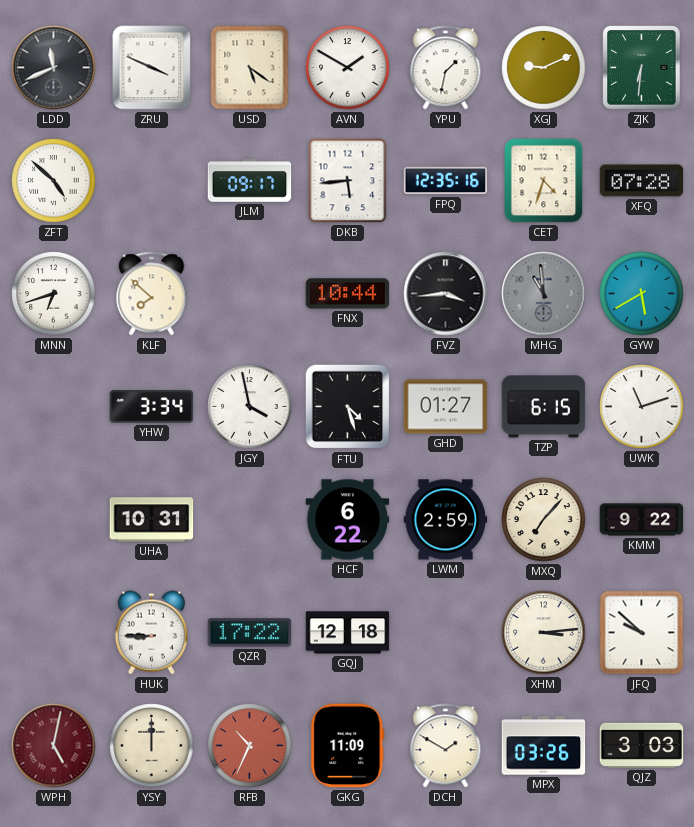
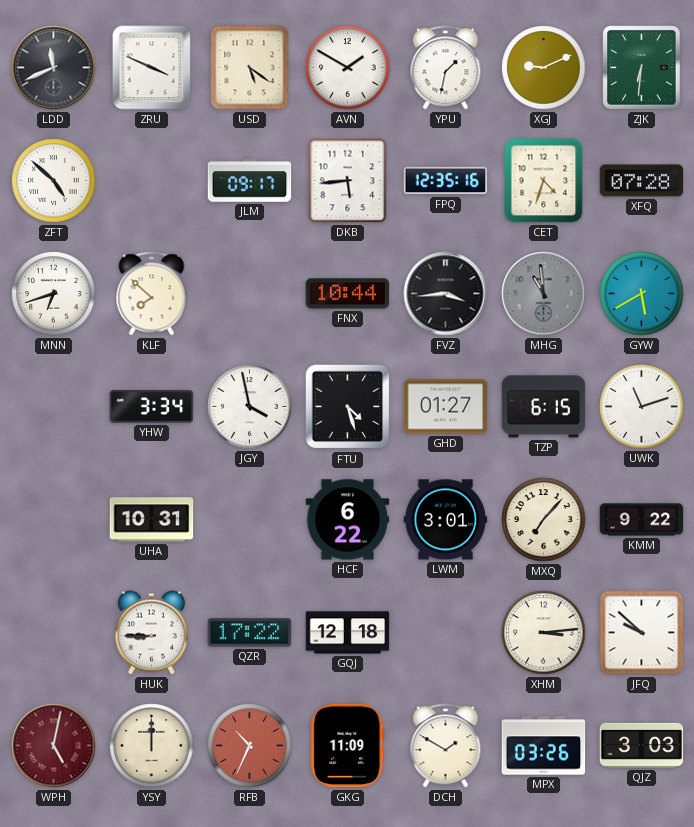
LWM: 2:59 -> 3:01 (446, 520)
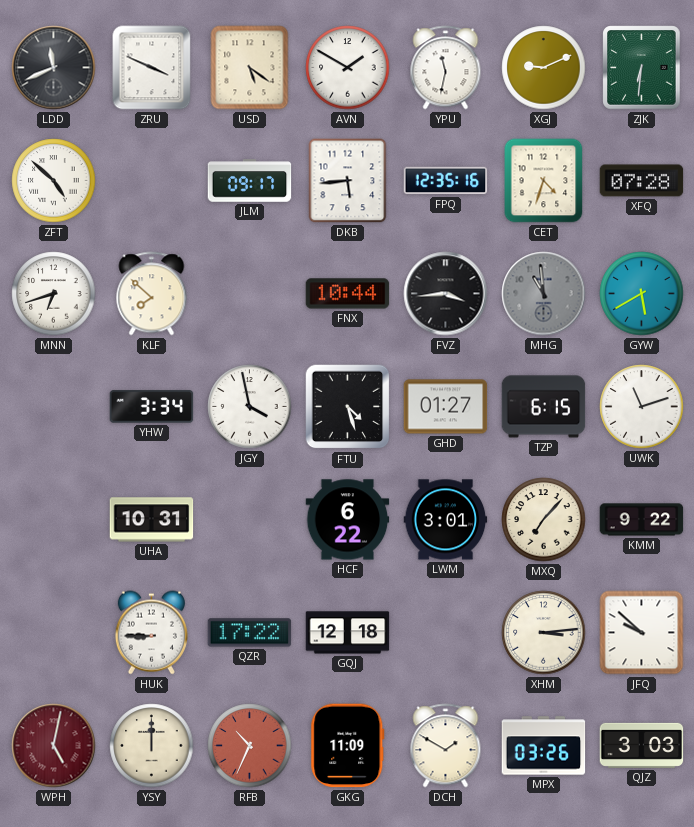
YPU: 1:32 -> 11:32 (446, 68)
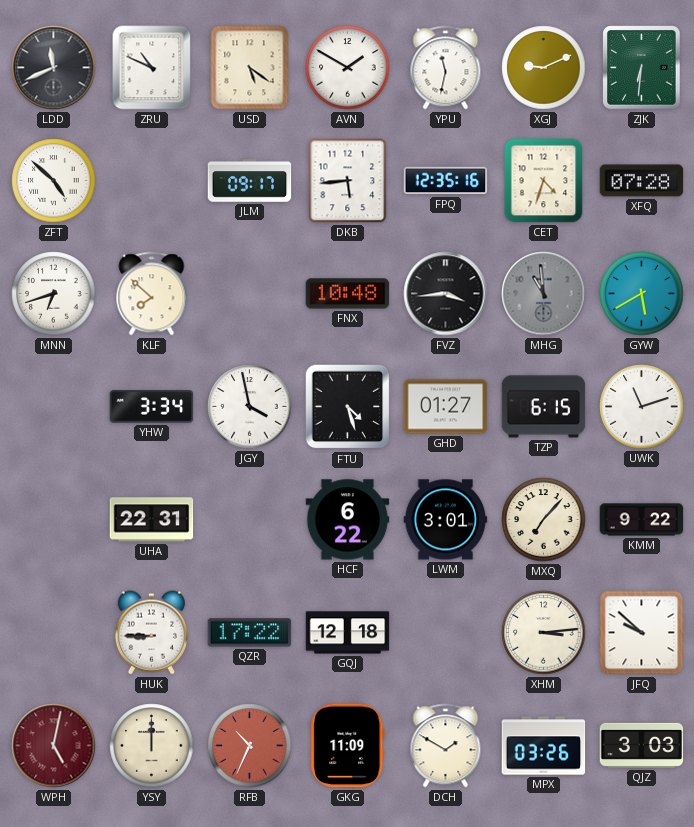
ZRU: 3:49 -> 10:49 (152, 68)
FNX: 10:44 -> 10:48 (348, 294)
UHA: 10:31 -> 22:31 (152, 520)
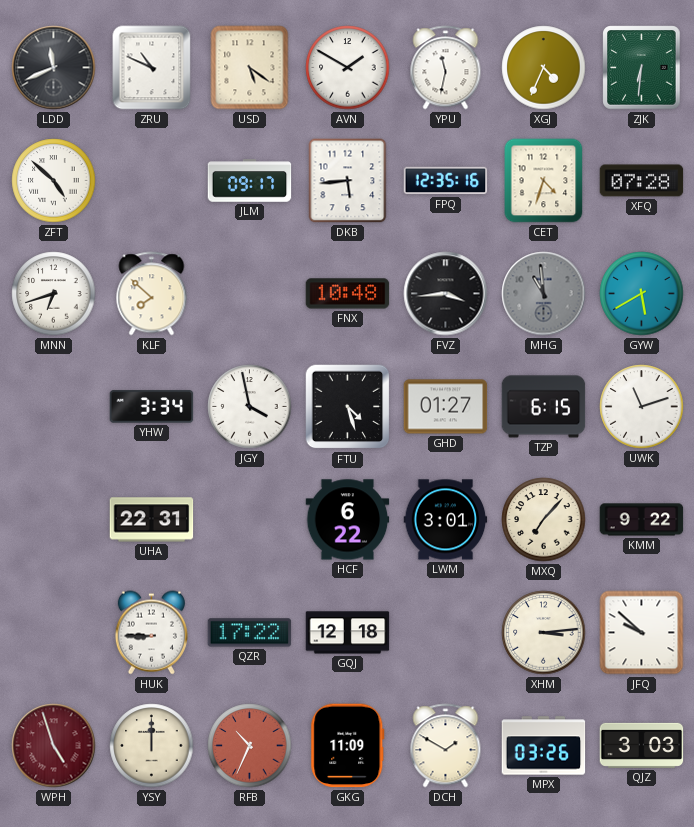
XGJ: 9:11 -> 4:34 (544, 68)
WPH: 5:02 -> 4:57 (54, 746)
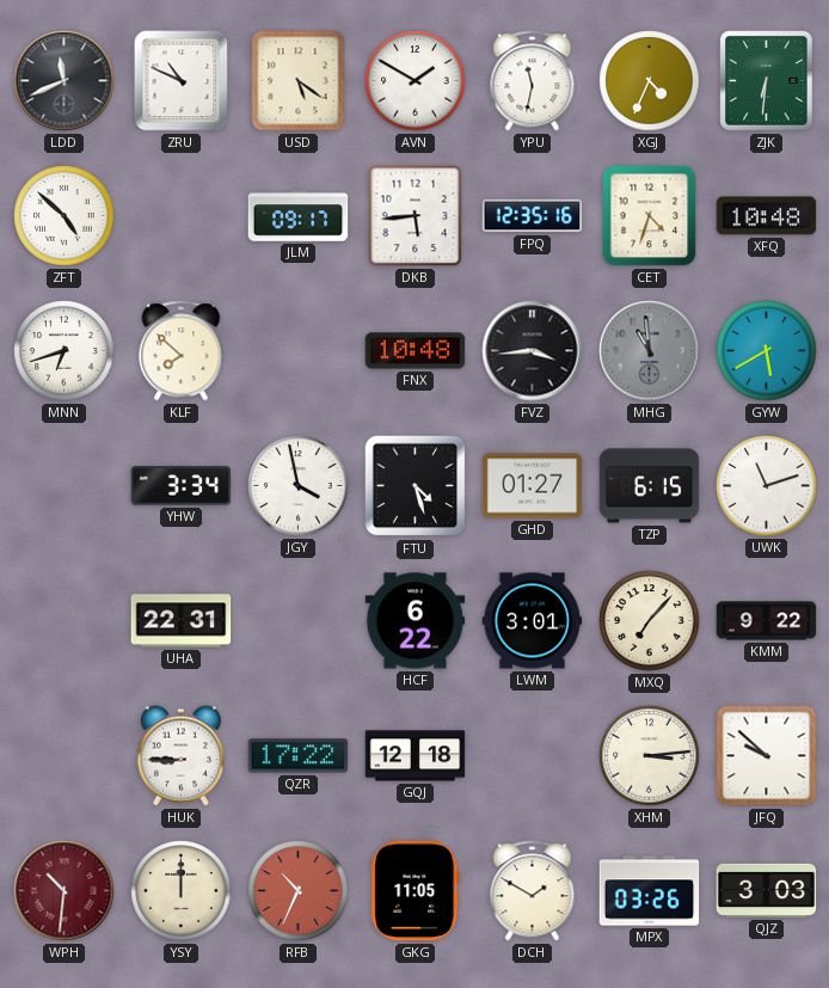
XFQ: 07:28 -> 10:48 (767, 216)
WPH: 4:57 -> 10:31 (65, 891)
GKG: 11:09 -> 11:05 (416, 891)
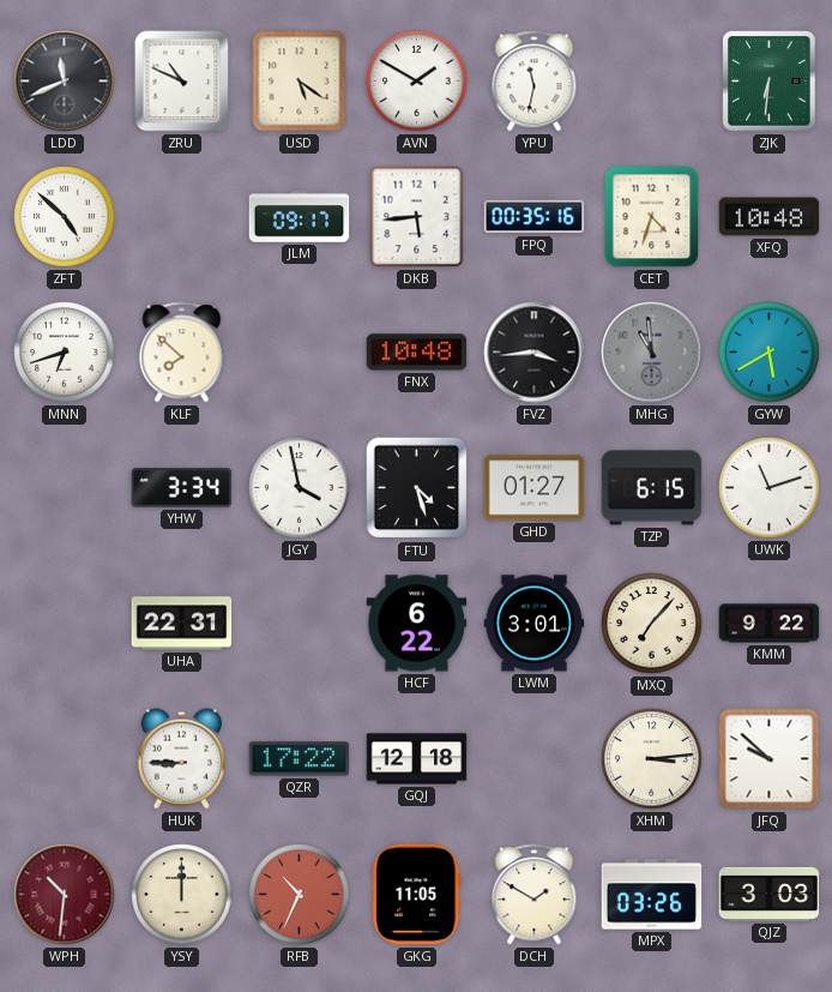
XGJ: 4:34 -> none (650, 81)
FPQ: 12:35 -> 00:35 (535, 217)
